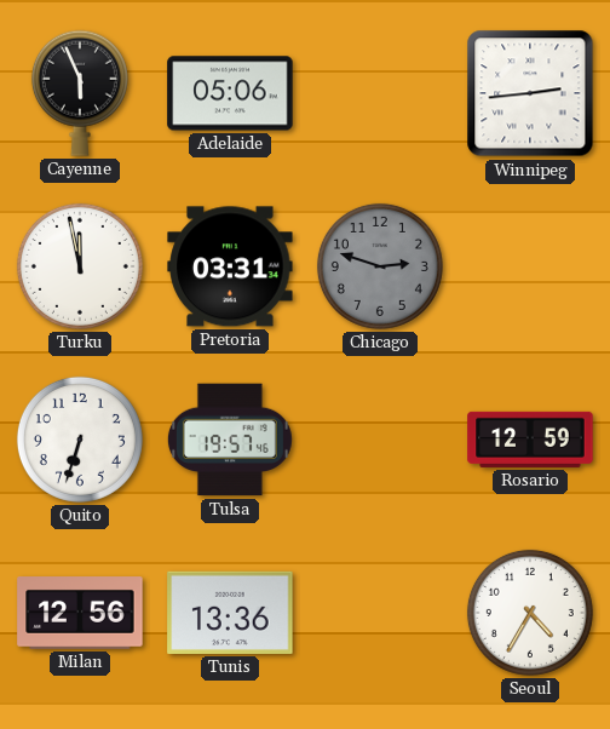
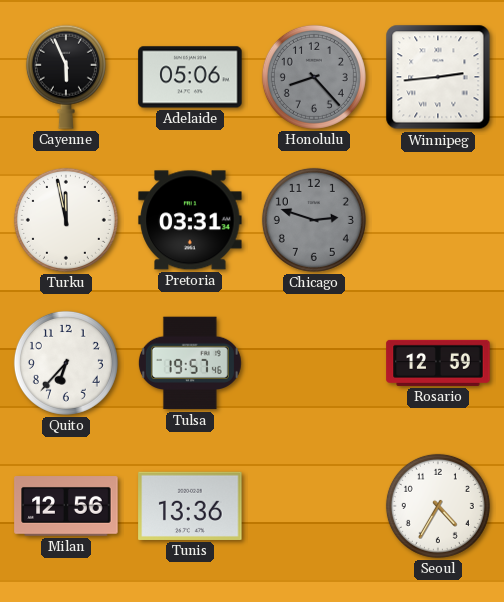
Honolulu: none -> 8:23 (314, 77)
Quito: 6:33 -> 6:37 (66, 363)
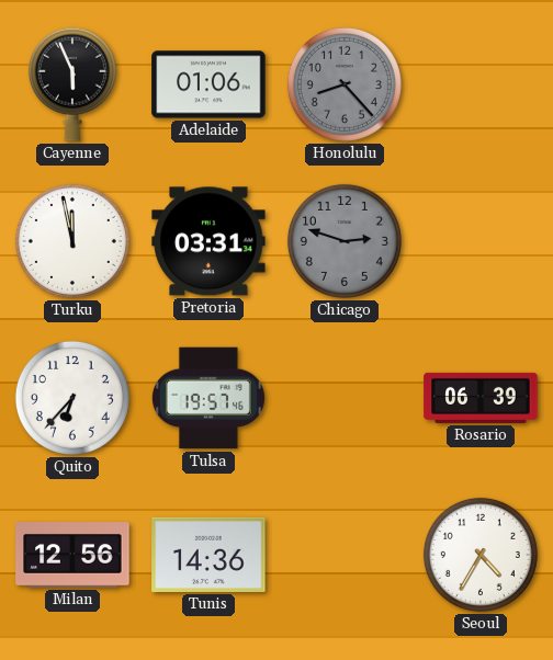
Adelaide: 05:06 -> 01:06 (208, 84)
Winnipeg: 2:44 -> none (438, 77)
Rosario: 12:59 -> 06:39 (481, 398)
Tunis: 13:36 -> 14:36 (208, 555)
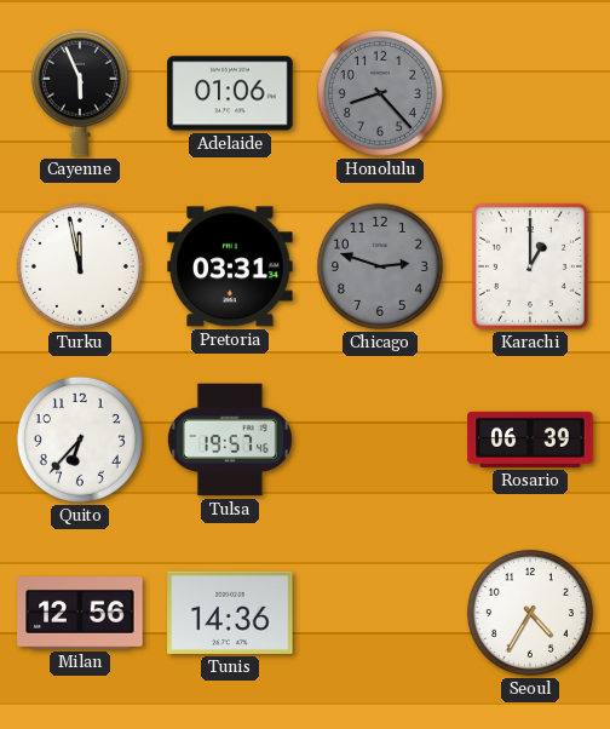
Karachi: none -> 1:00 (530, 266)
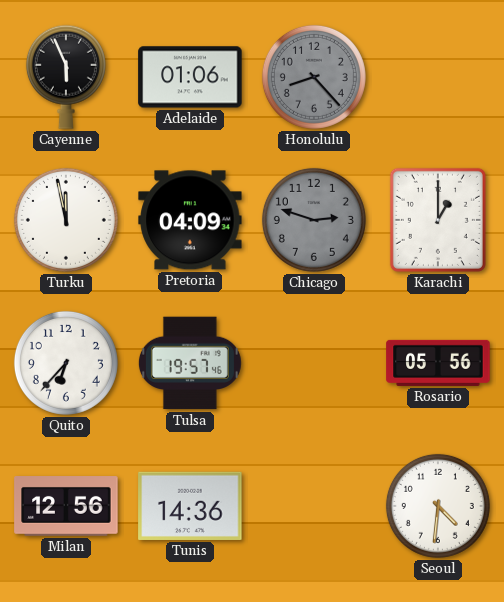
Pretoria: 03:31 -> 04:09 (190, 220)
Rosario: 06:39 -> 05:56 (438, 363)
Seoul: 4:35 -> 4:31 (438, 506)
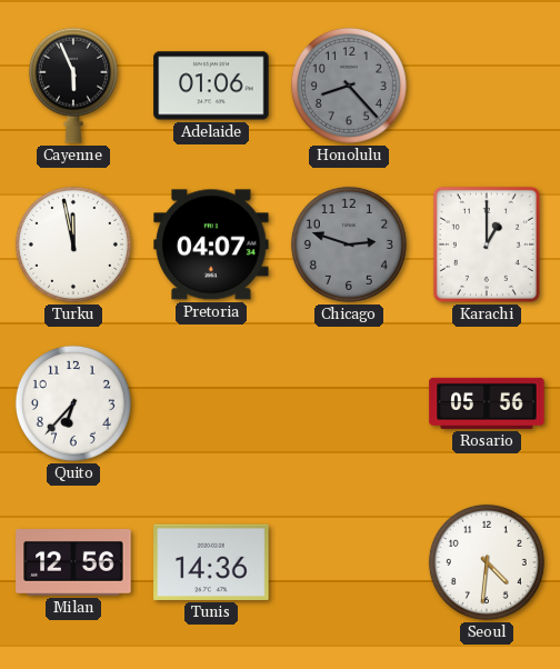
Pretoria: 04:09 -> 04:07 (211, 244)
Tulsa: 19:57 -> none (190, 363)
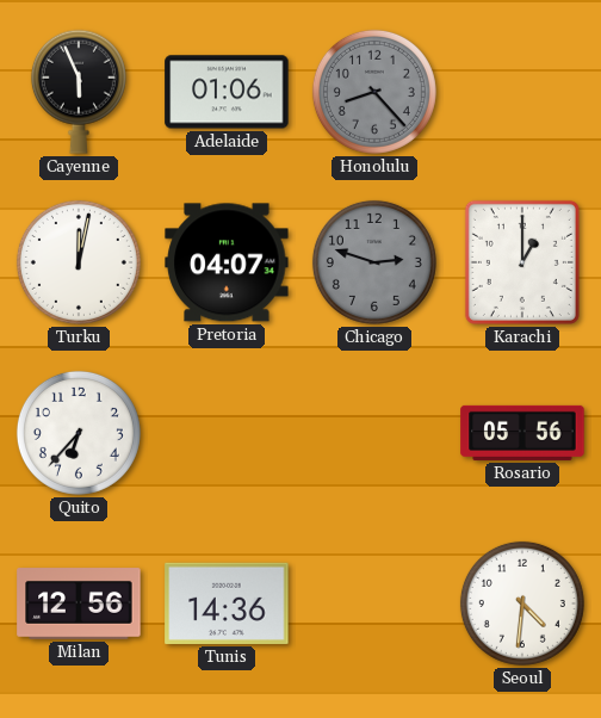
Turku: 11:58 -> 12:02 (79, 262)
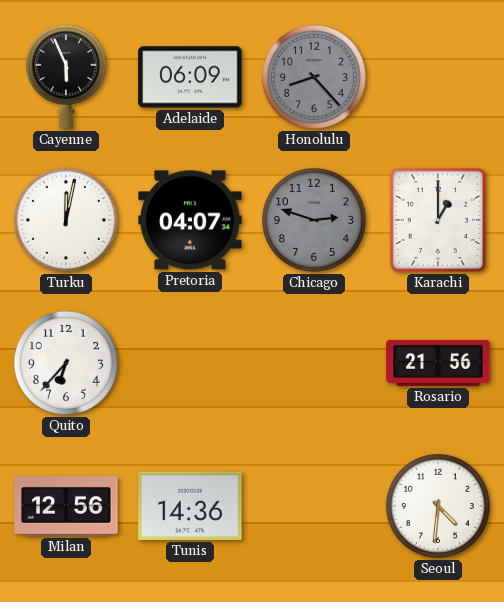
Adelaide: 01:06 -> 06:09 (190, 77)
Rosario: 05:56 -> 21:56 (438, 363)
